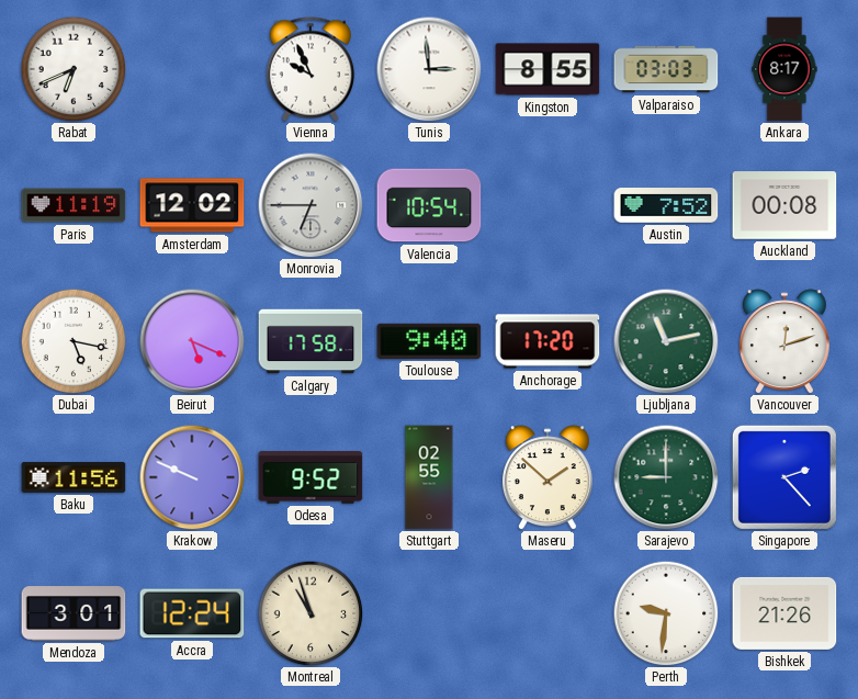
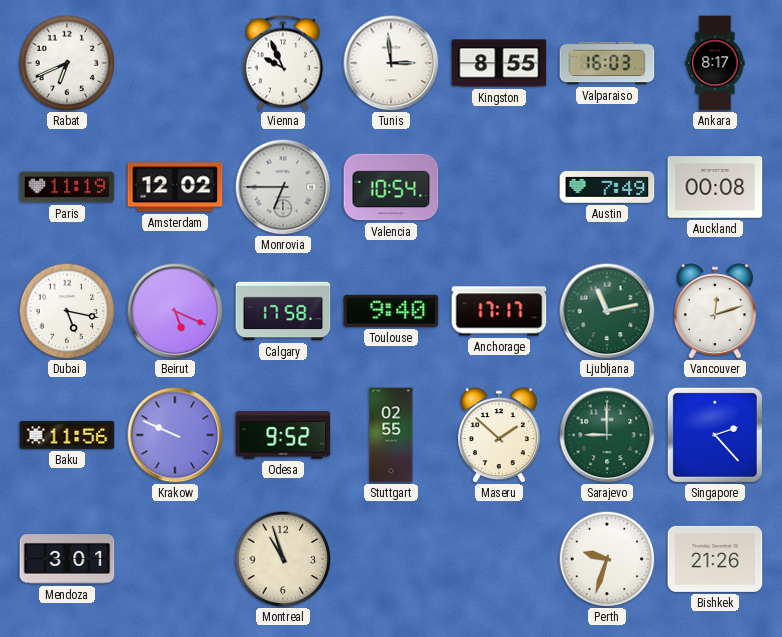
Valparaiso: 03:03 -> 16:03 (607, 63)
Austin: 7:52 -> 7:49 (607, 188)
Anchorage: 17:20 -> 17:17 (499, 311)
Accra: 12:24 -> none (192, 613)
Perth: 9:31 -> 9:33 (607, 559)
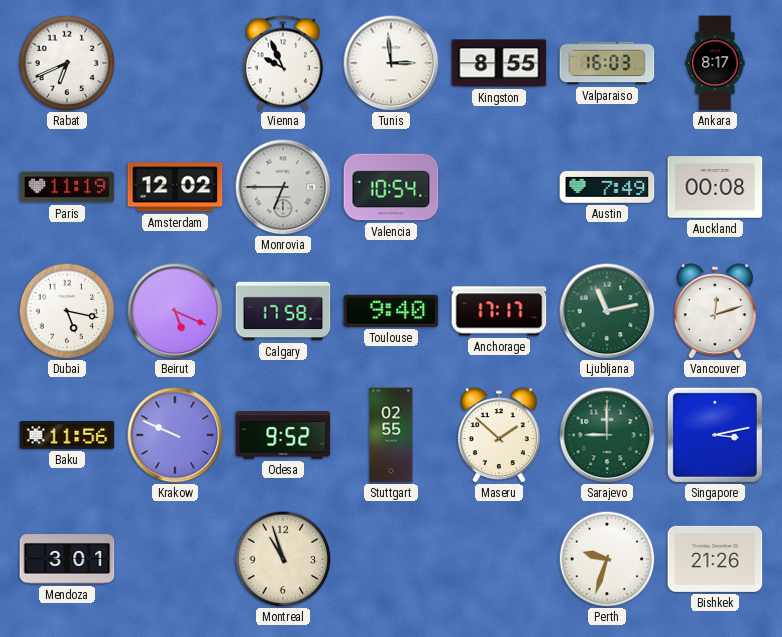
Singapore: 2:23 -> 3:13 (715, 435)
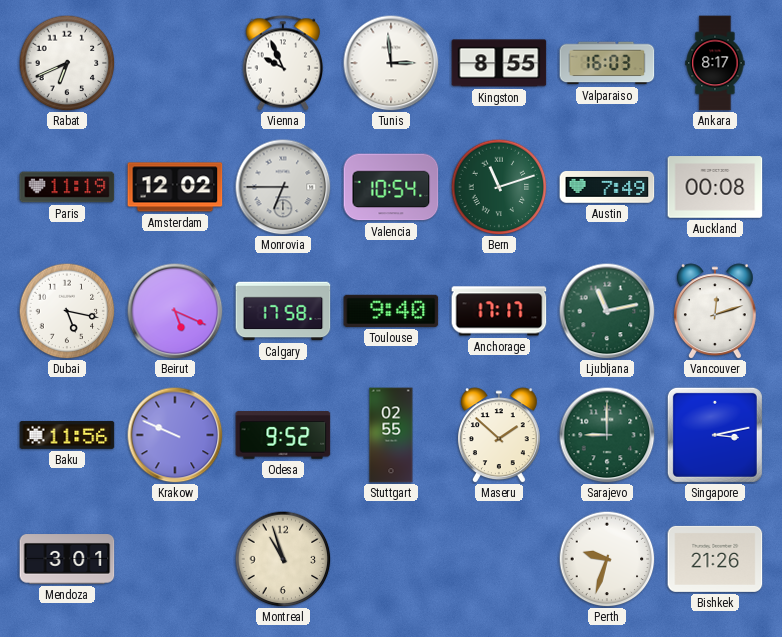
Bern: none -> 11:12 (499, 187)
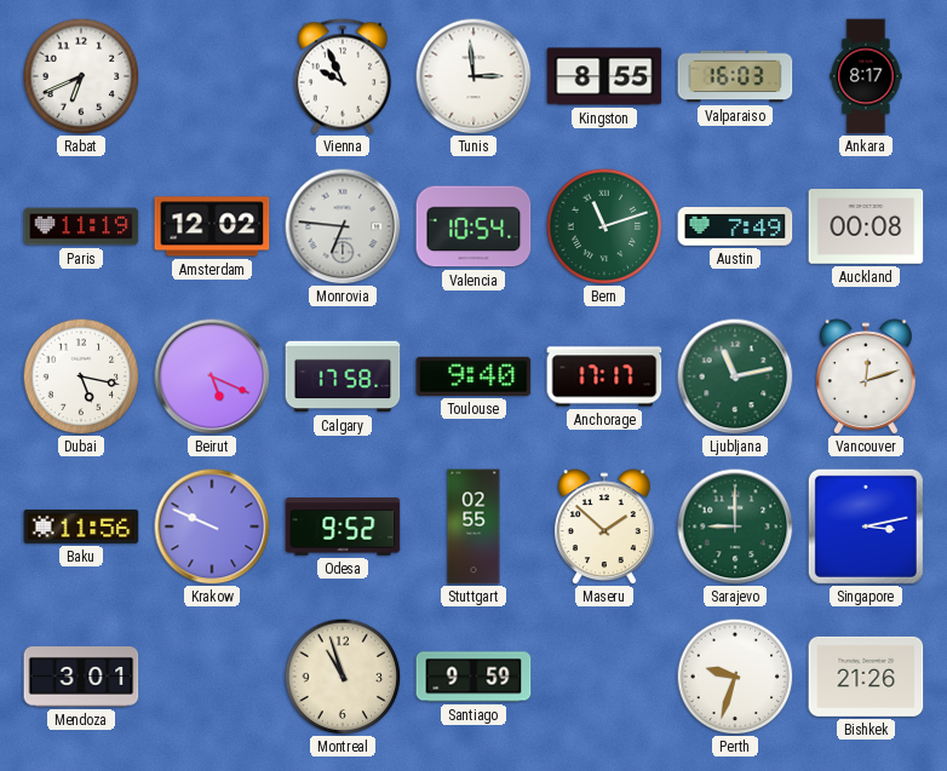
Monrovia: 6:45 -> 6:46 (343, 226)
Santiago: none -> 9:59 (473, 677)
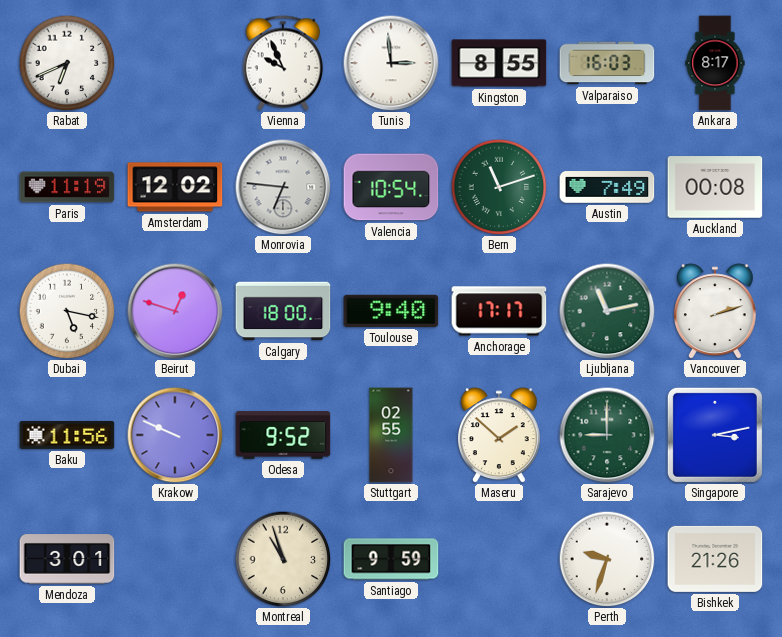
Beirut: 5:19 -> 12:48 (175, 311)
Calgary: 17:58 -> 18:00 (283, 311)
Vancouver: 12:12 -> 2:12 (715, 311)
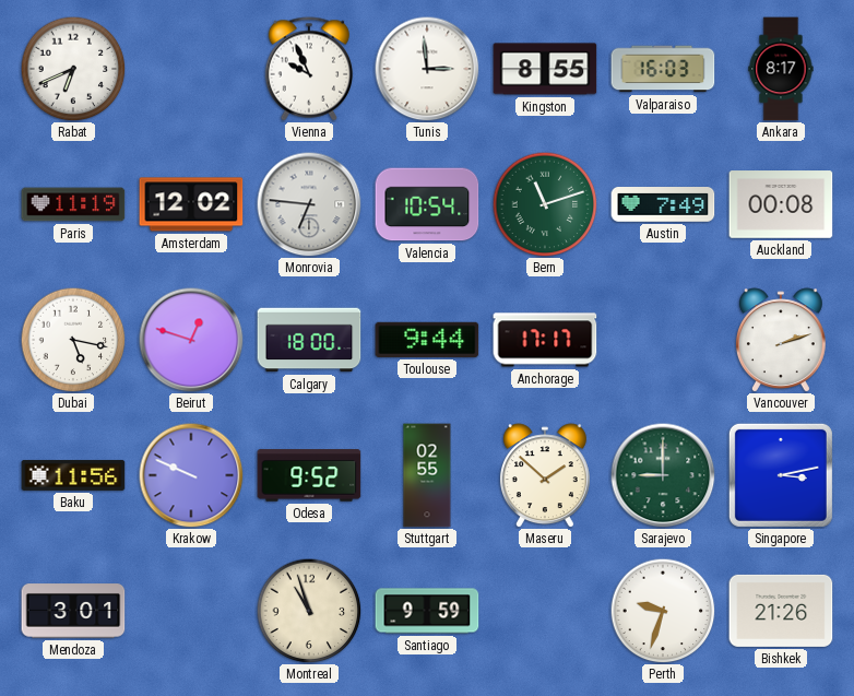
Toulouse: 9:40 -> 9:44 (427, 340)
Ljubljana: 11:13 -> none (607, 311)
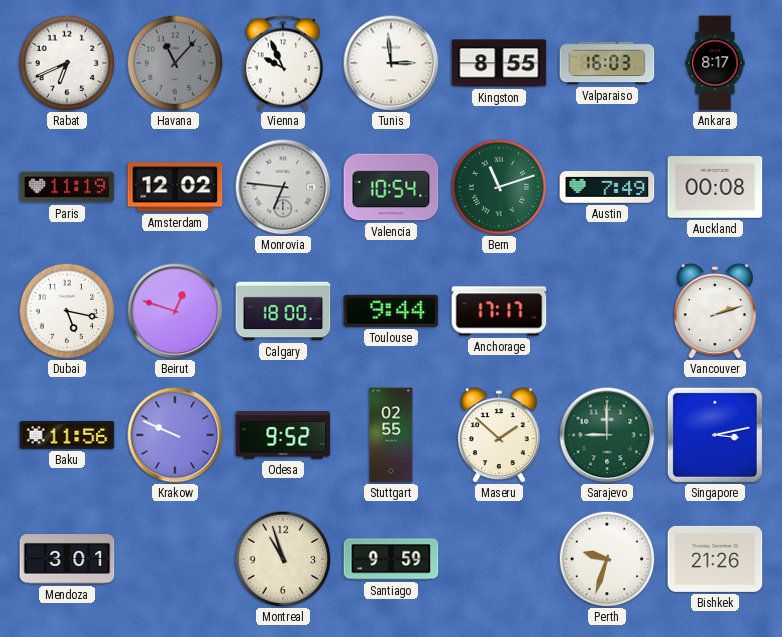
Havana: none -> 11:07 (175, 63)
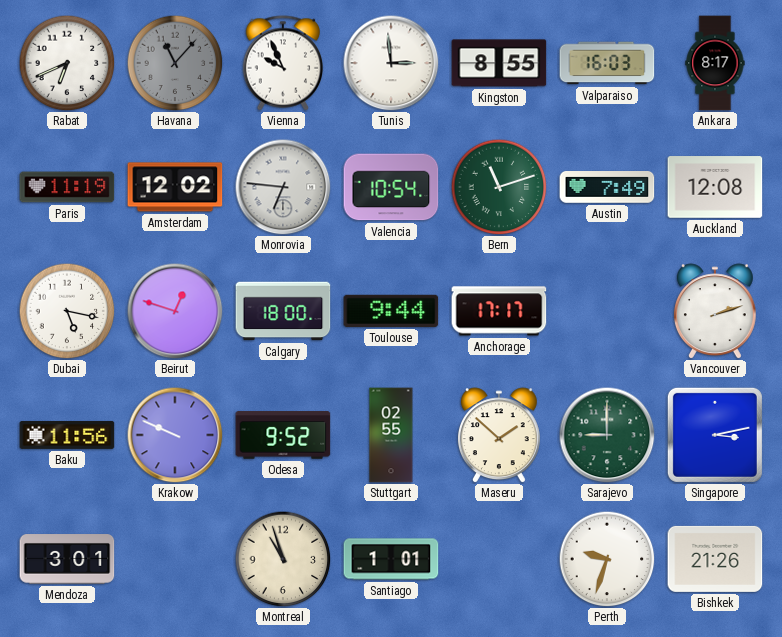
Auckland: 00:08 -> 12:08 (715, 187)
Santiago: 9:59 -> 1:01 (391, 559)
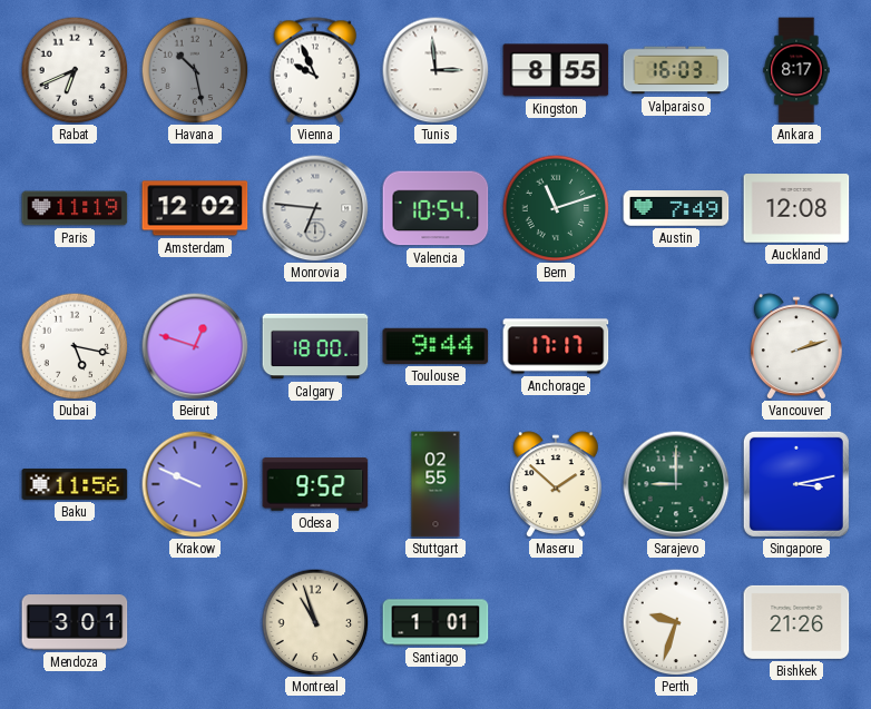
Havana: 11:07 -> 10:28 (195, 70)
